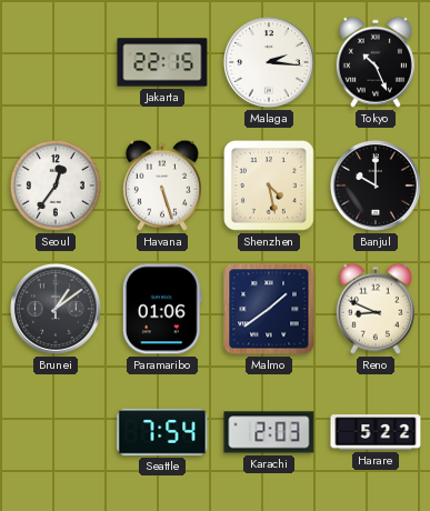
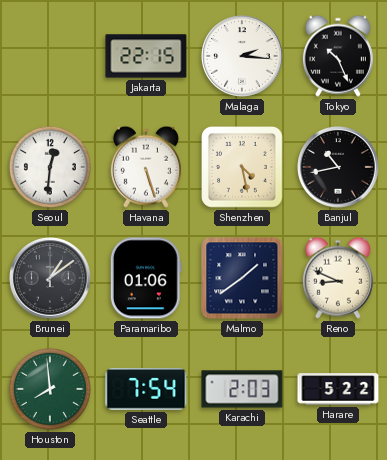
Seoul: 12:36 -> 12:31 (50, 167)
Banjul: 10:00 -> 10:43 (339, 167)
Houston: none -> 7:59 (50, 389)
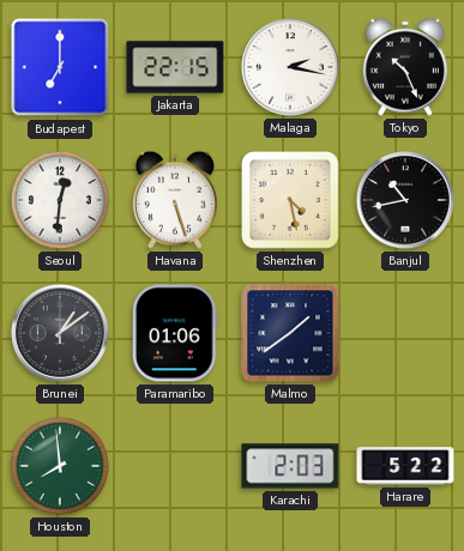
Budapest: none -> 7:00 (60, 67)
Malaga: 2:16 -> 2:17 (291, 67)
Reno: 8:49 -> none (338, 278)
Seattle: 7:54 -> none (146, 389)
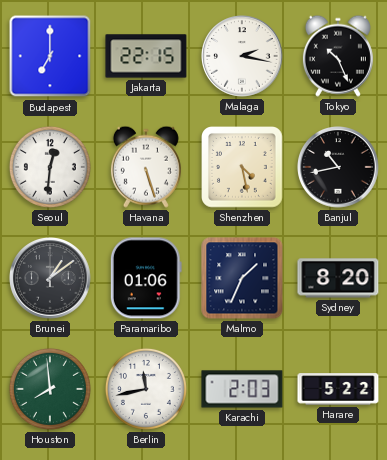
Malmo: 1:39 -> 1:34 (242, 278)
Sydney: none -> 8:20 (338, 278)
Berlin: none -> 11:43 (146, 389)
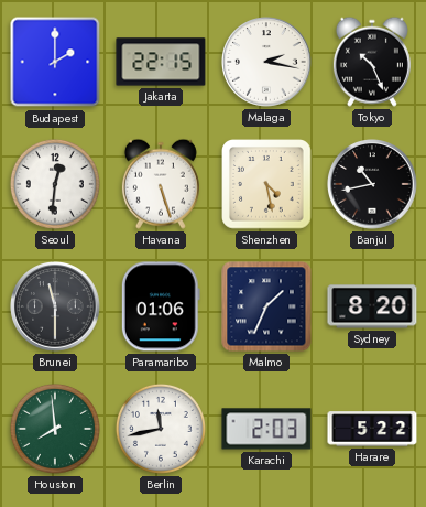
Budapest: 7:00 -> 2:00 (55, 62)
Brunei: 1:09 -> 11:30 (56, 306)
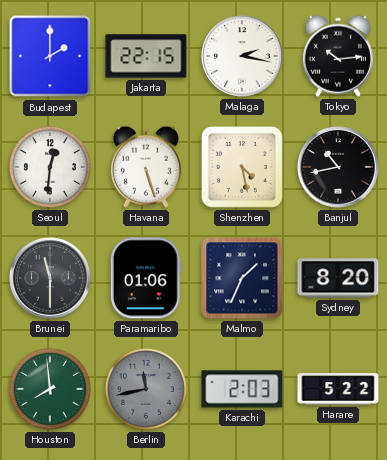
Tokyo: 10:26 -> 10:14 (338, 56)
Berlin dial: white -> grey (146, 389)
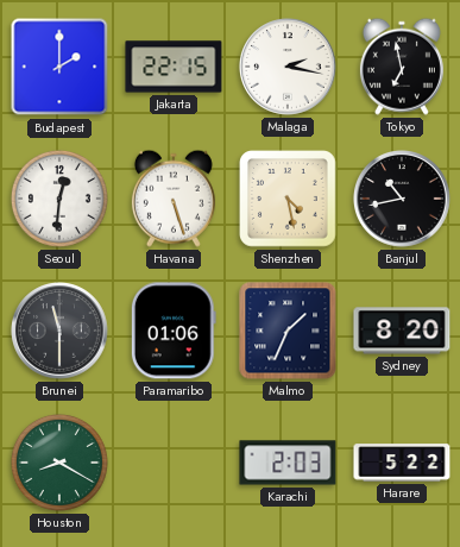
Tokyo: 10:14 -> 6:58 (402, 67)
Houston: 7:59 -> 8:20 (59, 463)
Berlin: 11:43 -> none (146, 389)
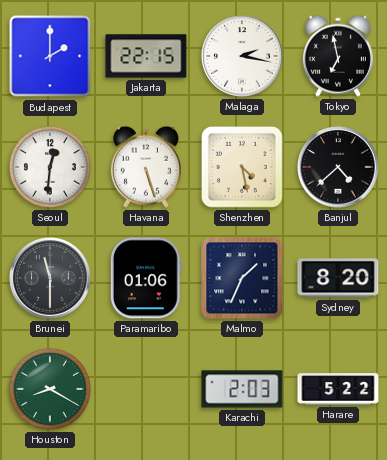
Banjul: 10:43 -> 4:38 (339, 167)
